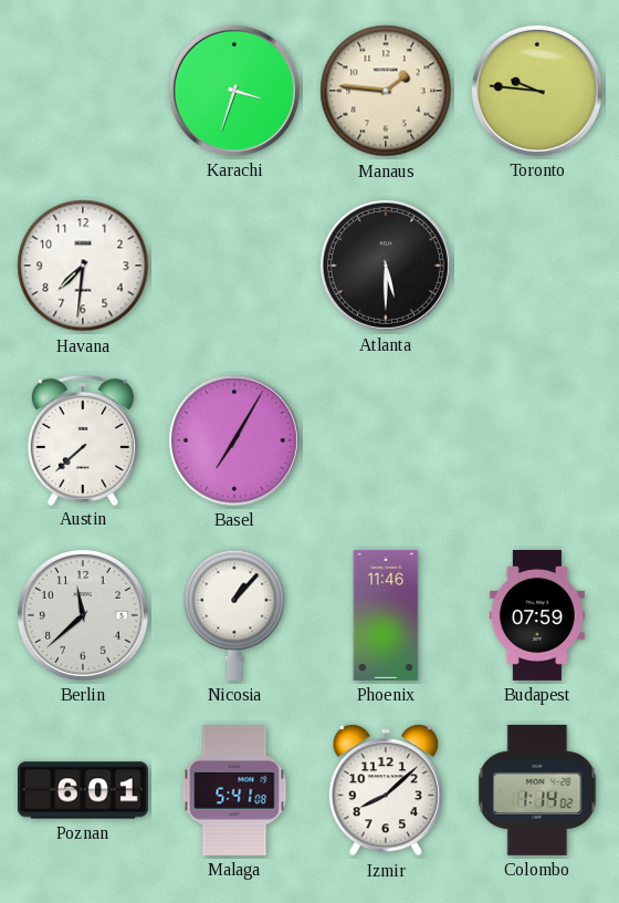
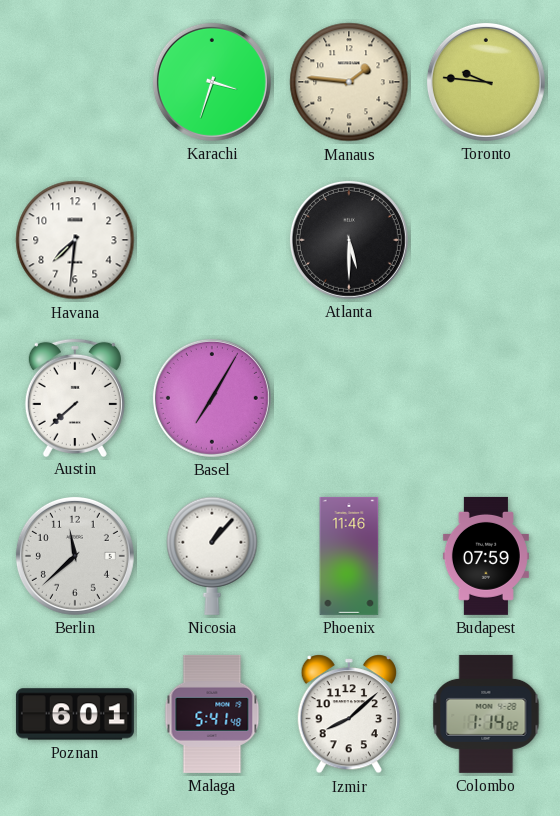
Malaga: 5:41:08 -> 5:41:48 (212, 714)
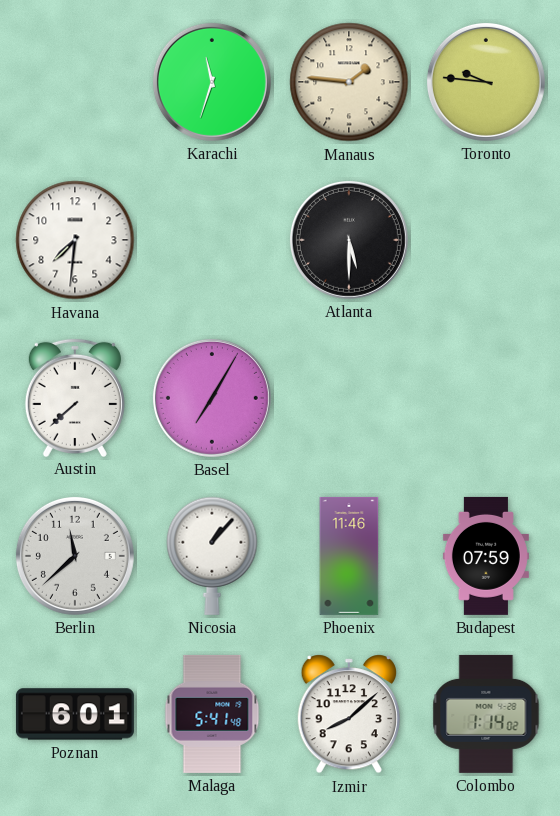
Karachi: 3:33 -> 11:33 (212, 82)
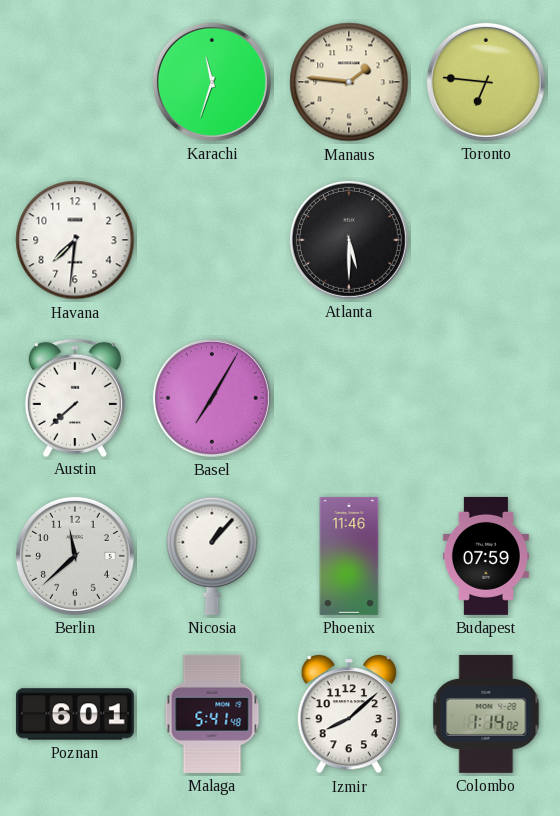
Toronto: 9:46 -> 6:46 (486, 82)
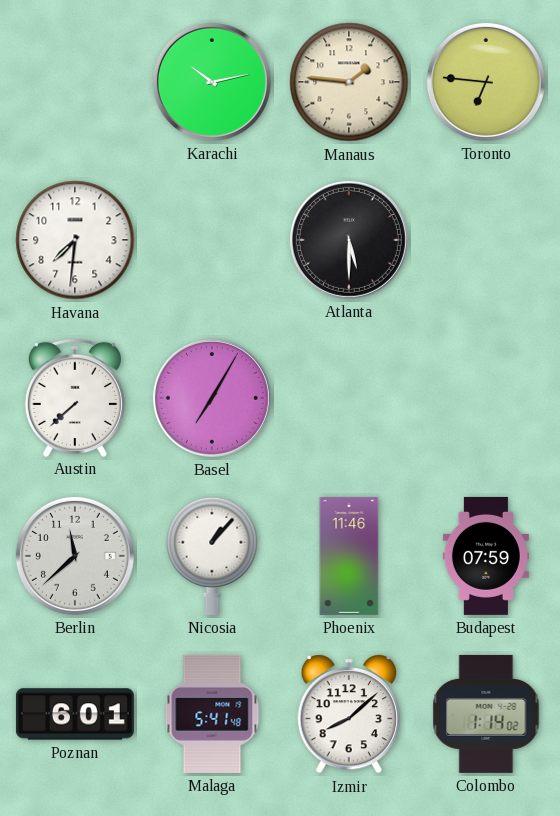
Karachi: 11:33 -> 10:13 (212, 82)
